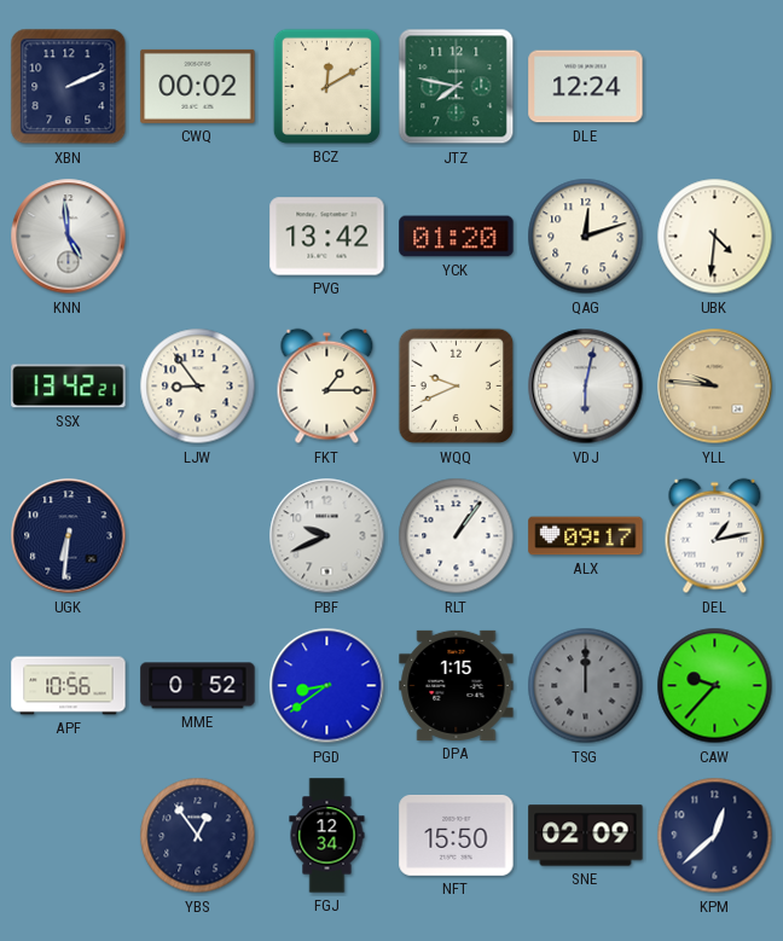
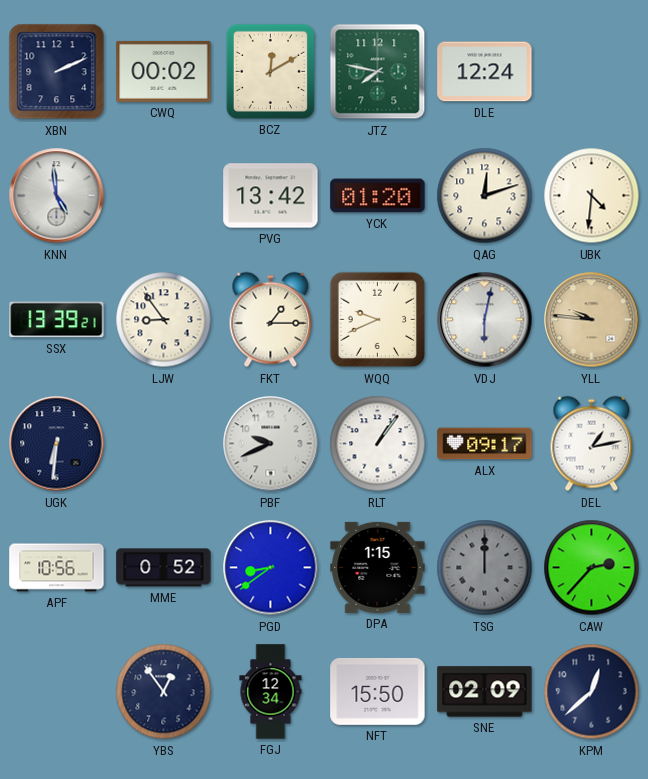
SSX: 13:42 -> 13:39 (57, 320)
CAW: 9:37 -> 2:37 (592, 568)
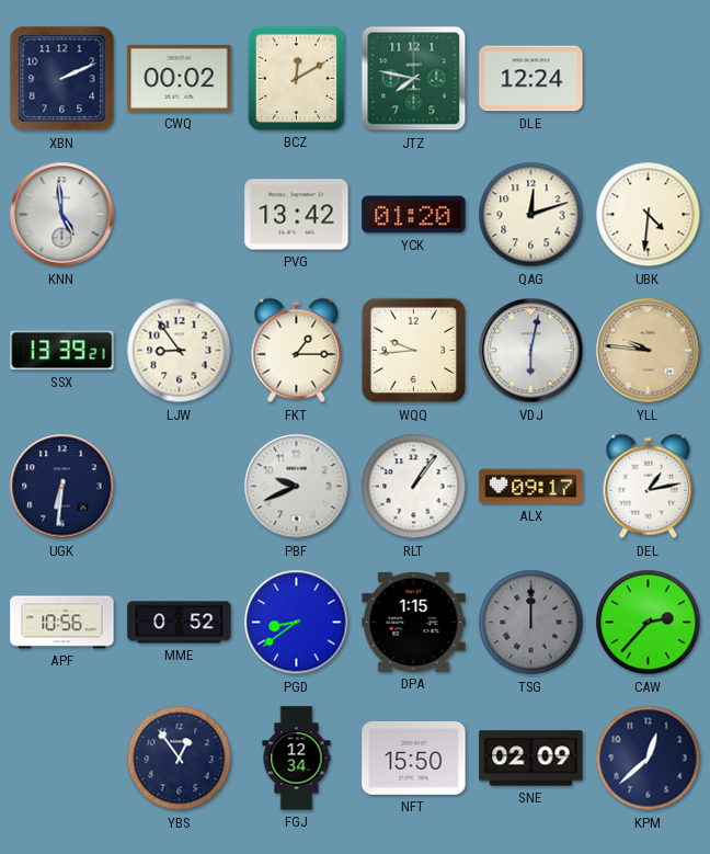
WQQ: 9:41 -> 9:44 (414, 351)
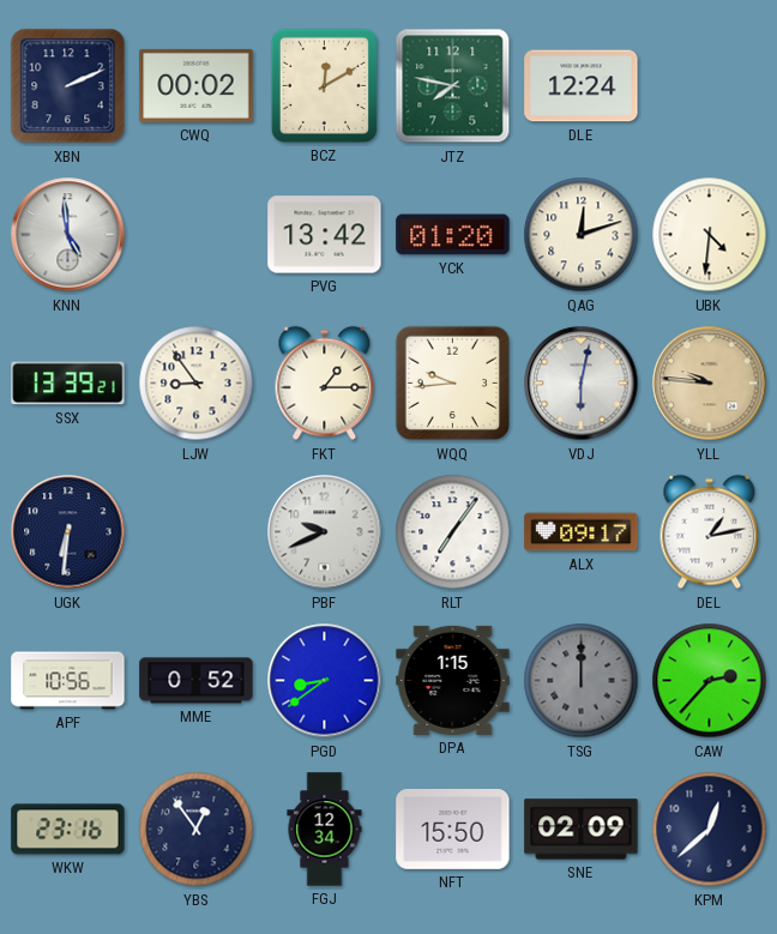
RLT: 1:06 -> 7:06 (453, 532)
WKW: none -> 23:16 (68, 830)
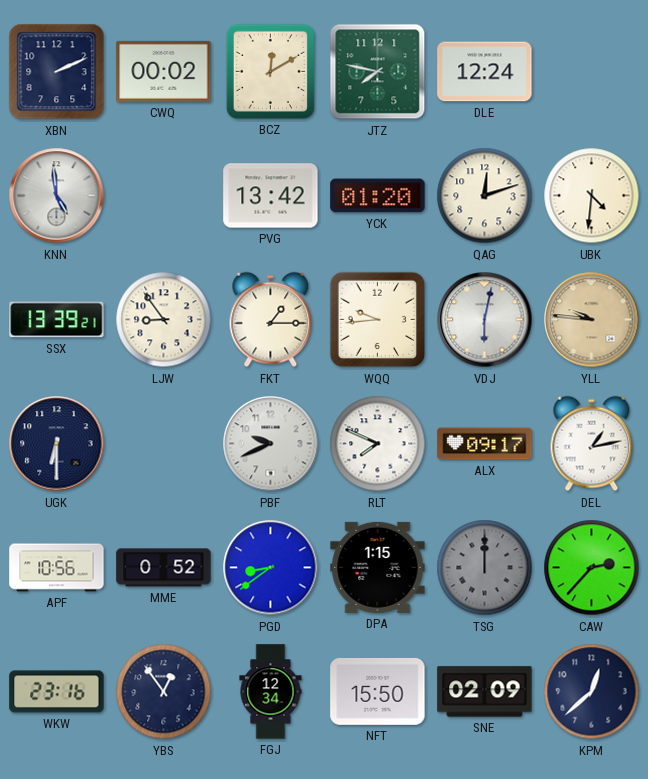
UGK: 6:31 -> 6:30 (57, 444)
RLT: 7:06 -> 7:49 (378, 444)
